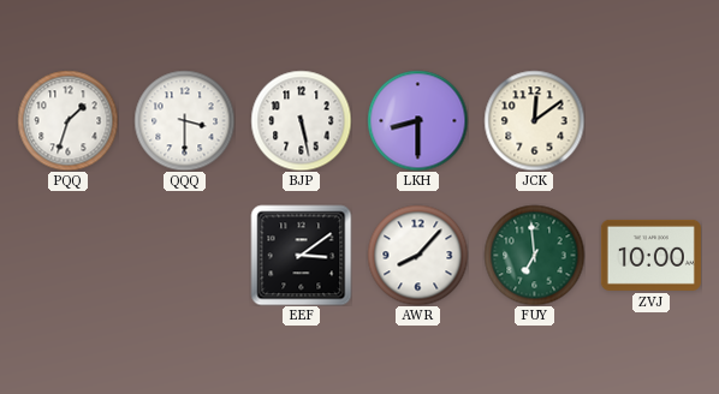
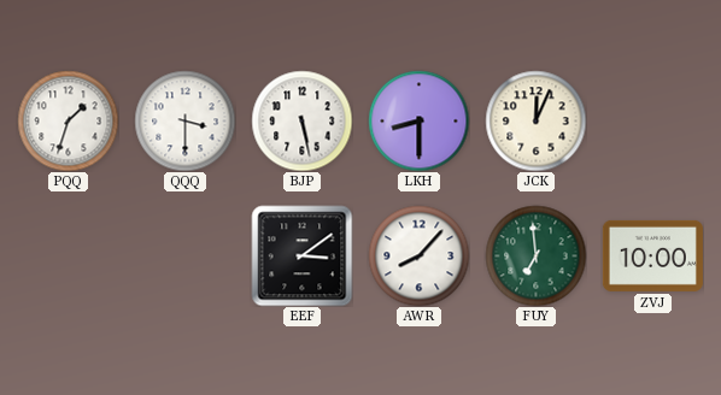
JCK: 12:09 -> 12:04 (535, 120)
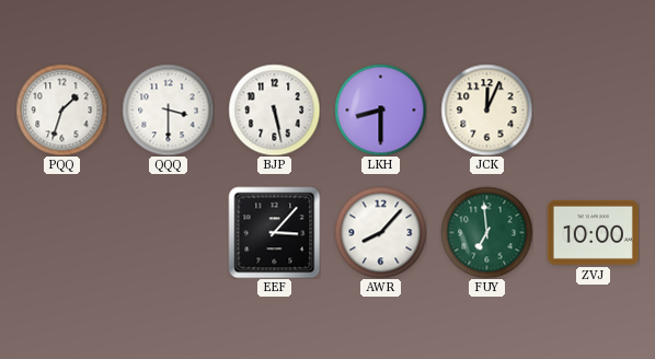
EEF: 3:09 -> 3:07 (274, 232)
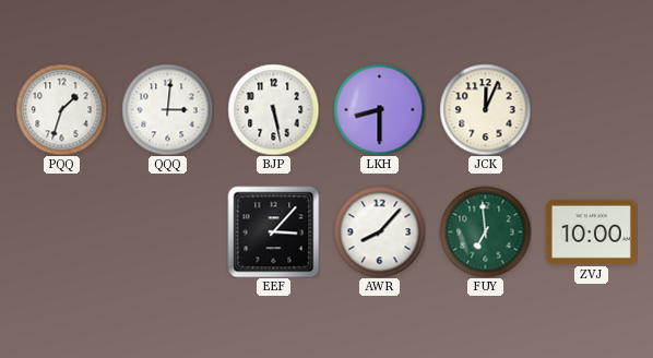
QQQ: 3:30 -> 3:01 (167, 109)
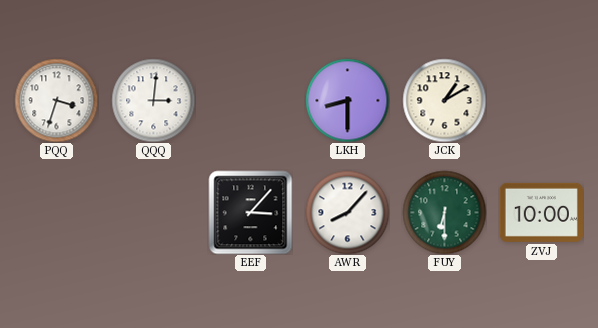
PQQ: 1:33 -> 3:33 (56, 100)
BJP: 5:28 -> none (273, 109)
JCK: 12:04 -> 1:10 (444, 100)
FUY: 6:59 -> 6:30 (444, 212)
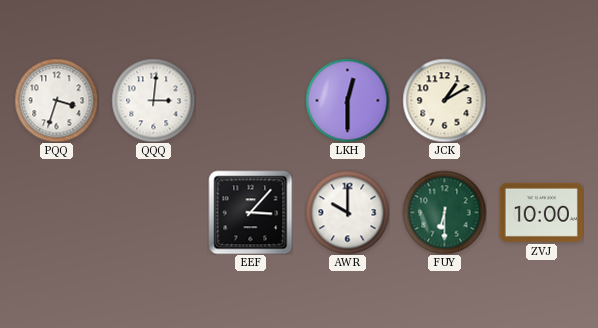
LKH: 8:30 -> 12:30 (347, 100)
AWR: 8:07 -> 10:00 (347, 212)
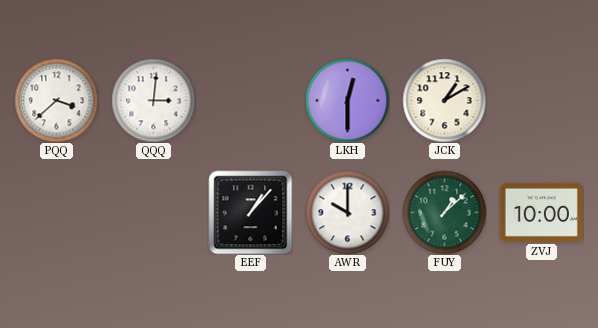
PQQ: 3:33 -> 3:38 (56, 100)
EEF: 3:07 -> 1:07 (250, 212)
FUY: 6:30 -> 1:08 (444, 212)
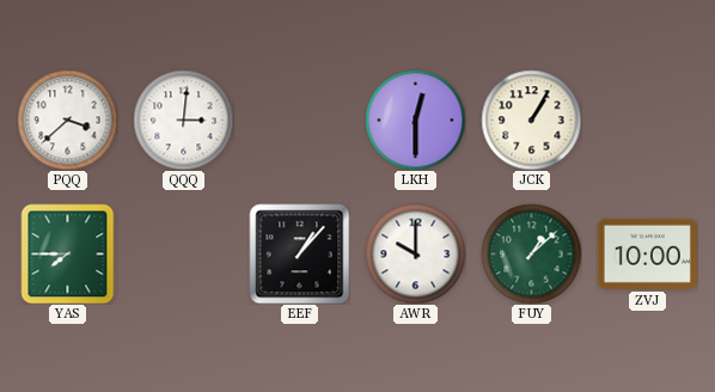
JCK: 1:10 -> 1:05 (531, 120)
YAS: none -> 7:45 (68, 253)
